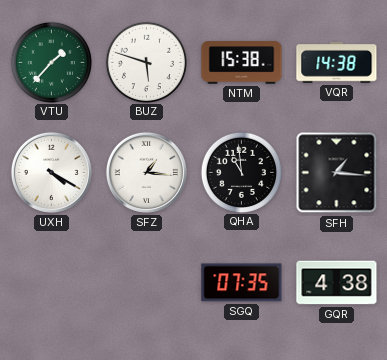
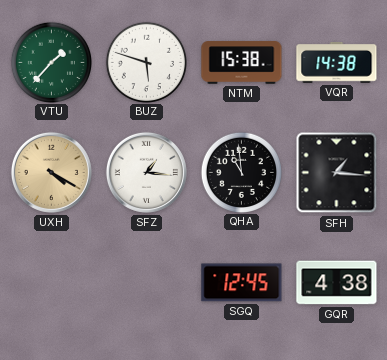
UXH dial: white -> champagne (51, 172)
SGQ: 07:35 -> 12:45 (242, 283)
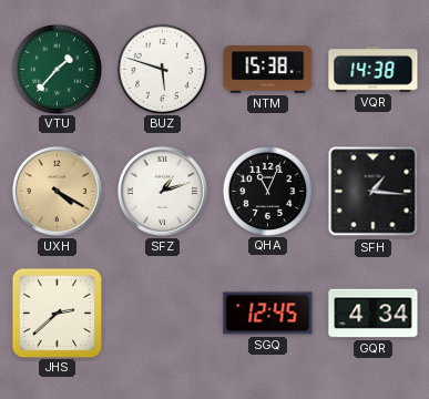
SFZ: 1:16 -> 1:12 (162, 191)
QHA: 10:59 -> 11:04 (267, 191)
JHS: none -> 2:38 (57, 313)
GQR: 4:38 -> 4:34 (374, 314)
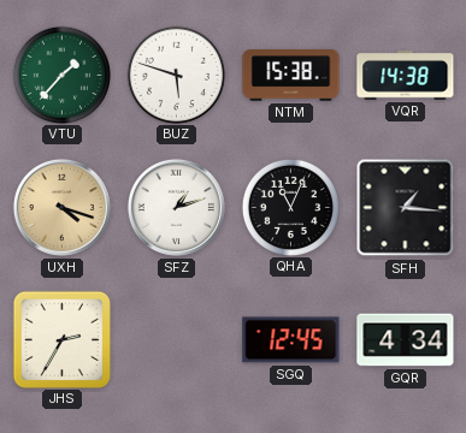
UXH: 4:20 -> 4:18 (61, 207)
JHS: 2:38 -> 2:35 (61, 339)
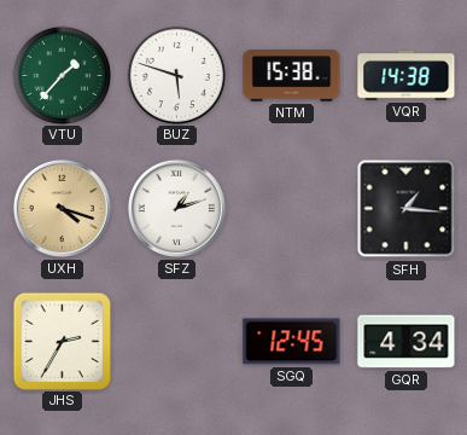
QHA: 11:04 -> none (290, 207)
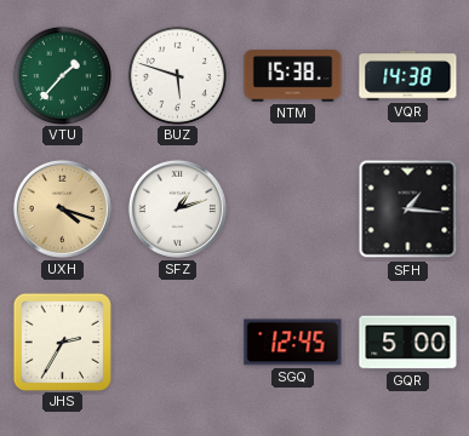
GQR: 4:34 -> 5:00 (408, 343)
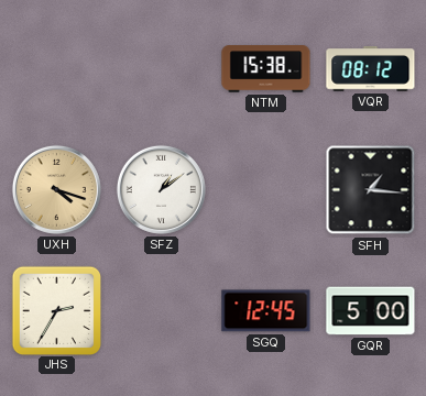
VTU: 1:37 -> none (62, 75)
BUZ: 5:48 -> none (177, 75)
VQR: 14:38 -> 08:12 (371, 69)
SFZ: 1:12 -> 1:09 (161, 189)
